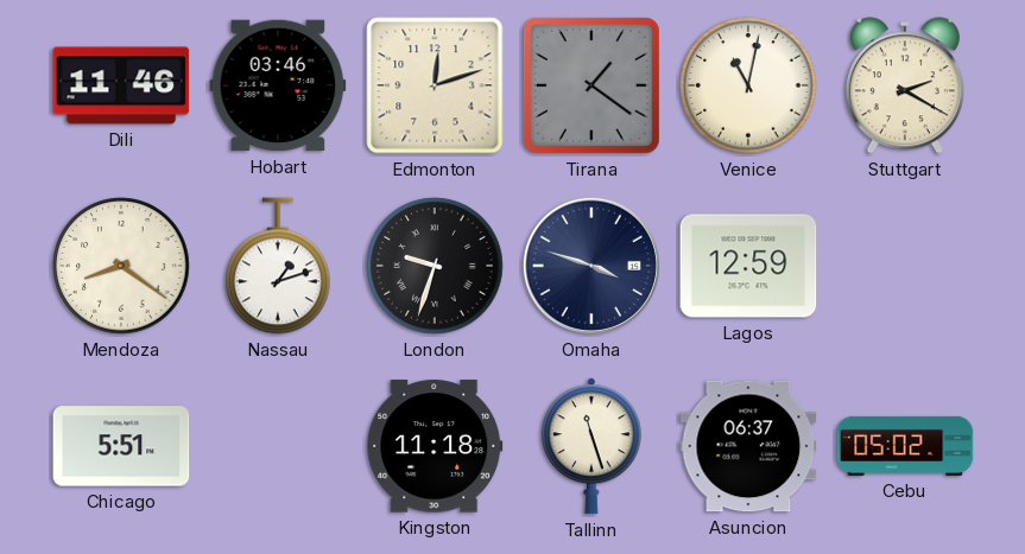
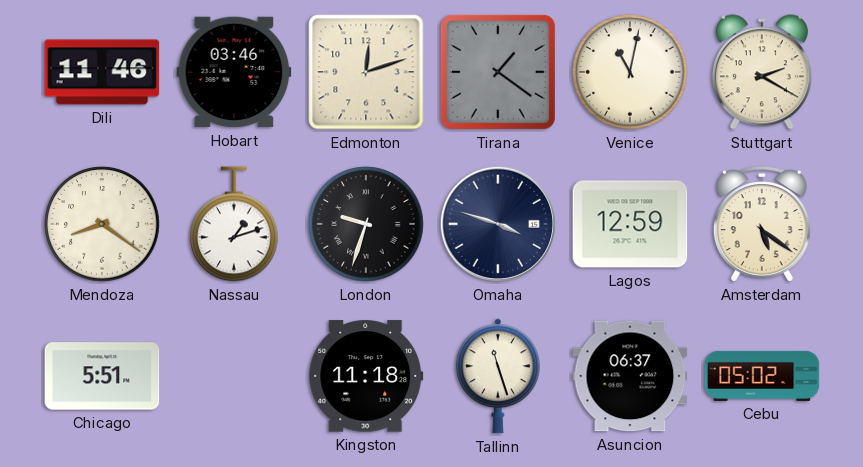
Amsterdam: none -> 5:21 (762, 224)
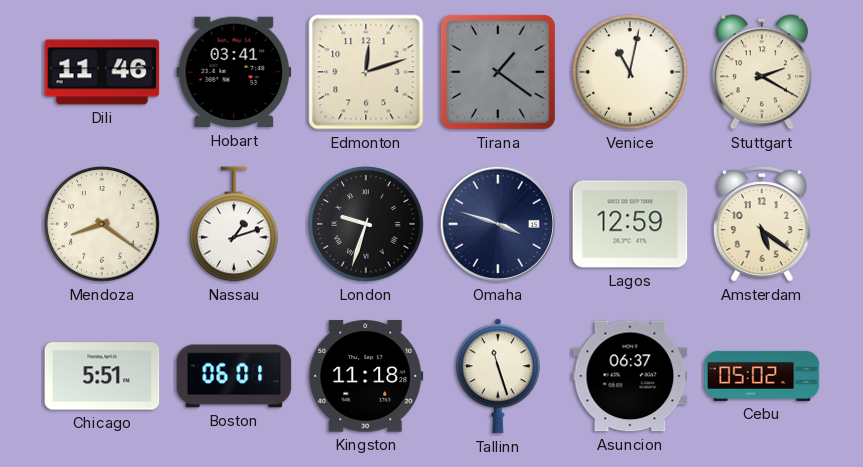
Hobart: 03:46 -> 03:41 (234, 72)
Boston: none -> 06:01 (234, 376)
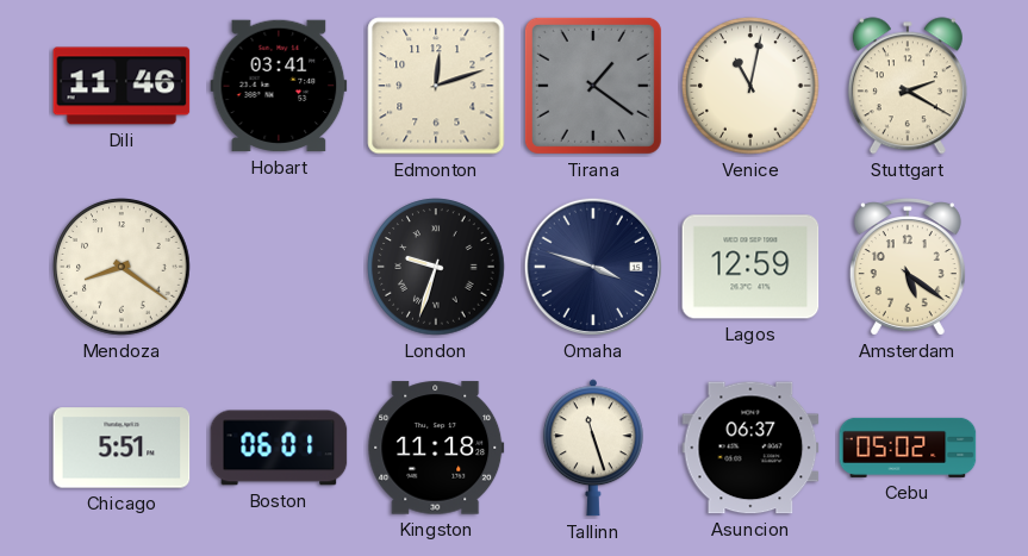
Nassau: 1:12 -> none (234, 224)
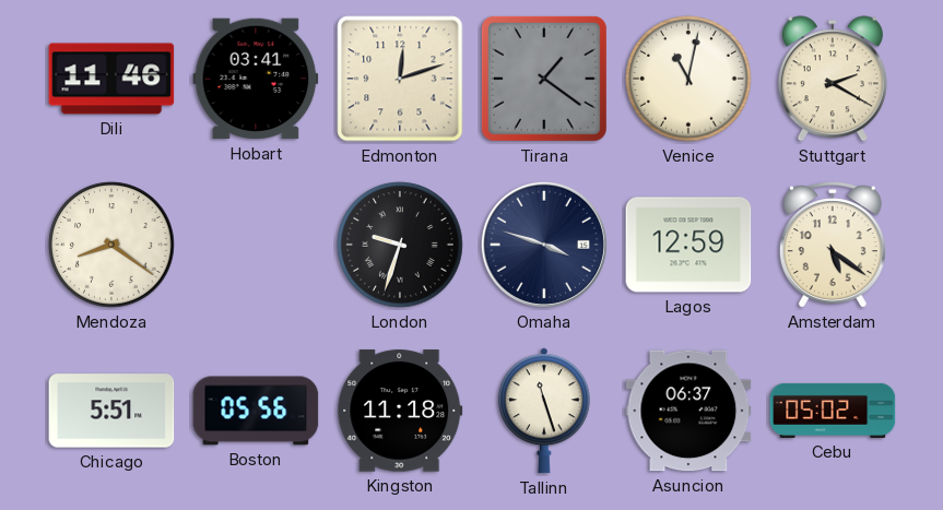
Boston: 06:01 -> 05:56 (256, 411)
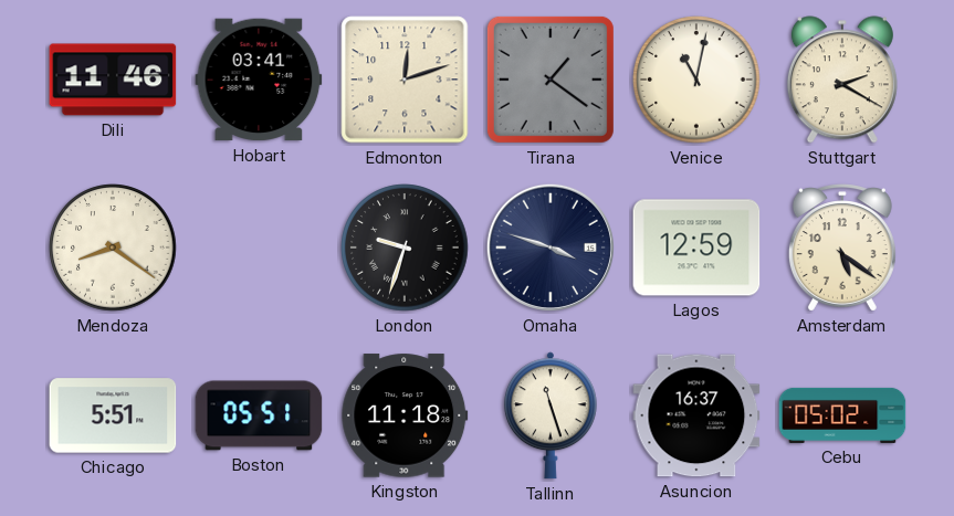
Boston: 05:56 -> 05:51 (259, 415)
Asuncion: 06:37 -> 16:37 (696, 415)
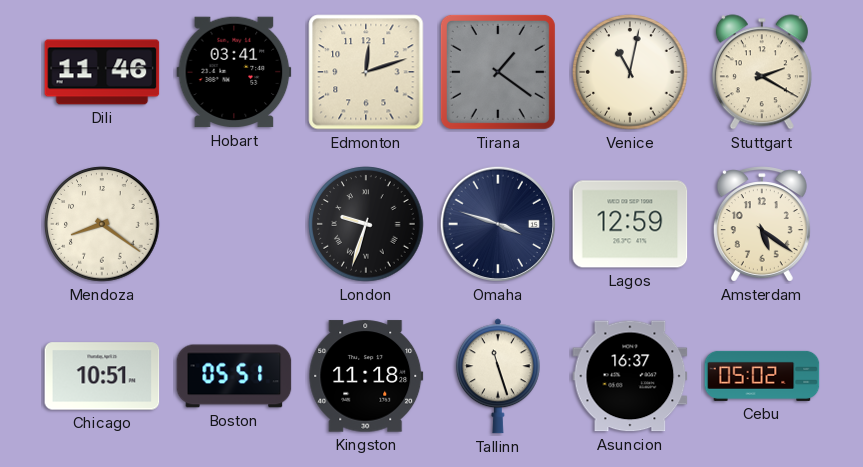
Chicago: 5:51 -> 10:51 (102, 376)
